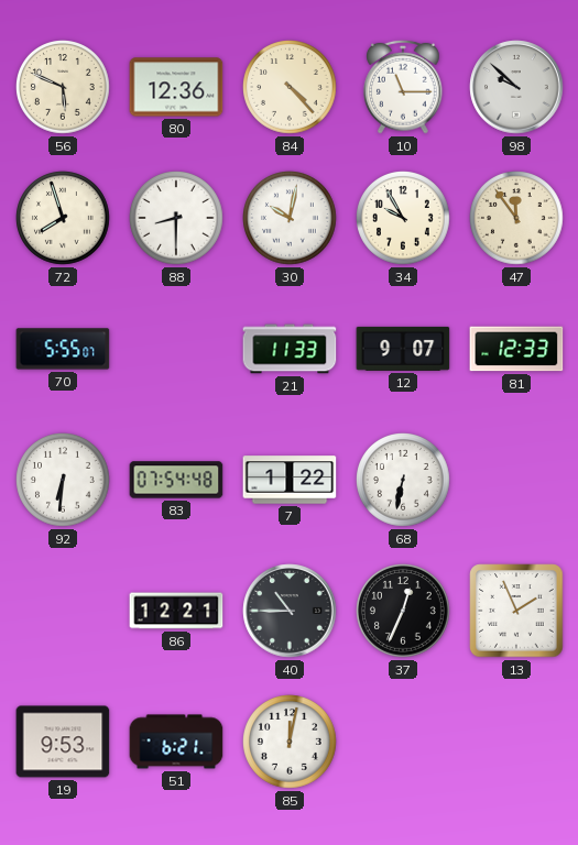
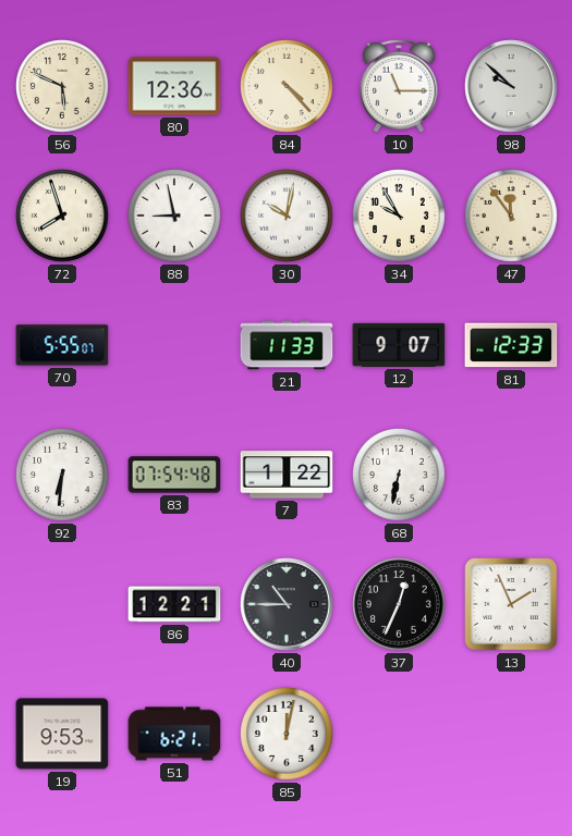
88: 8:30 -> 8:58 (175, 217)
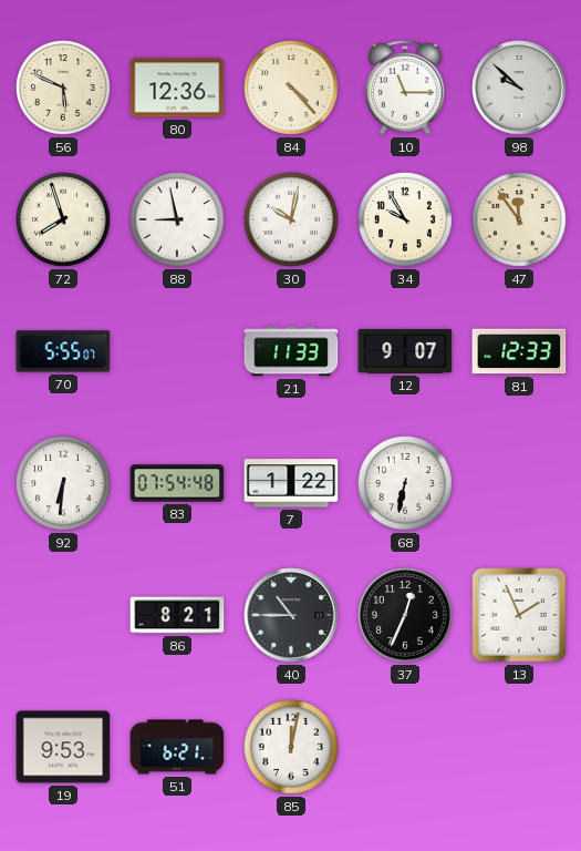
86: 12:21 -> 8:21 (177, 615)
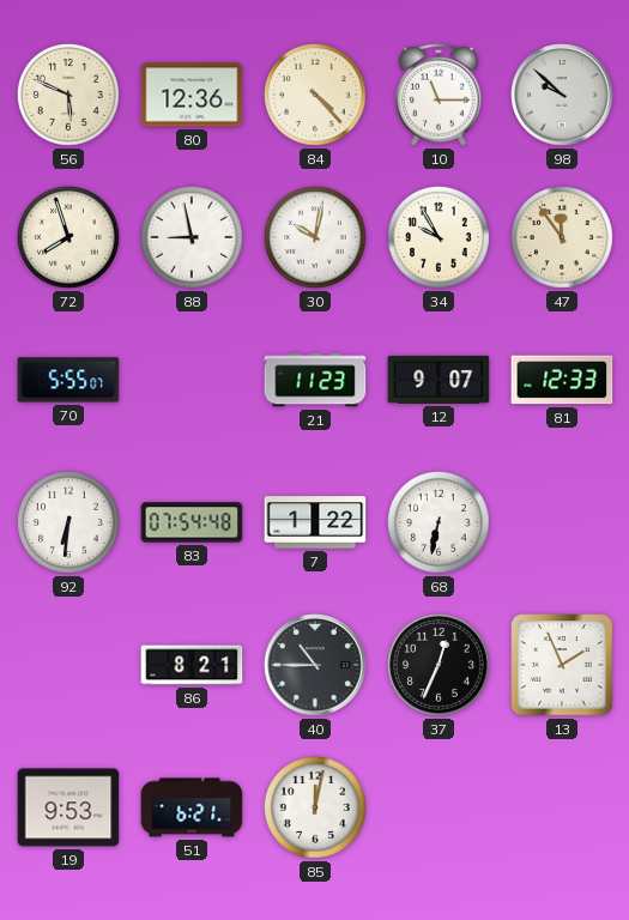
21: 11:33 -> 11:23 (315, 380)
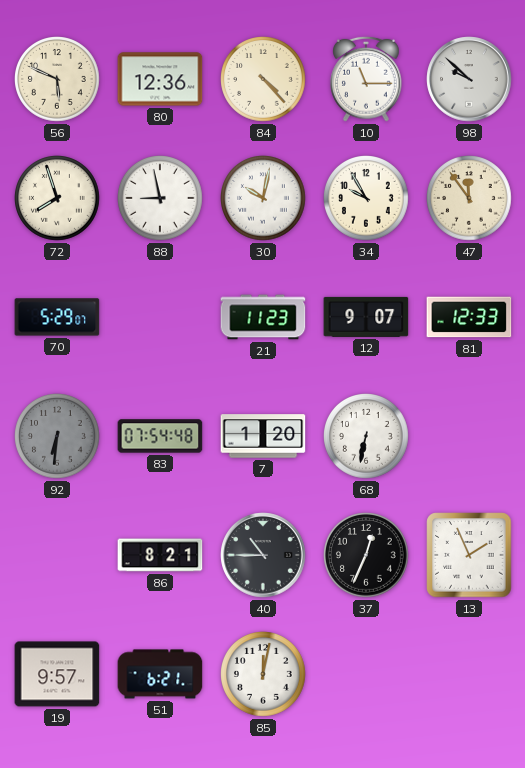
70: 5:55 -> 5:29 (57, 317)
92 dial: white -> grey (58, 437)
7: 1:22 -> 1:20 (263, 436)
19: 9:53 -> 9:57 (57, 674)
